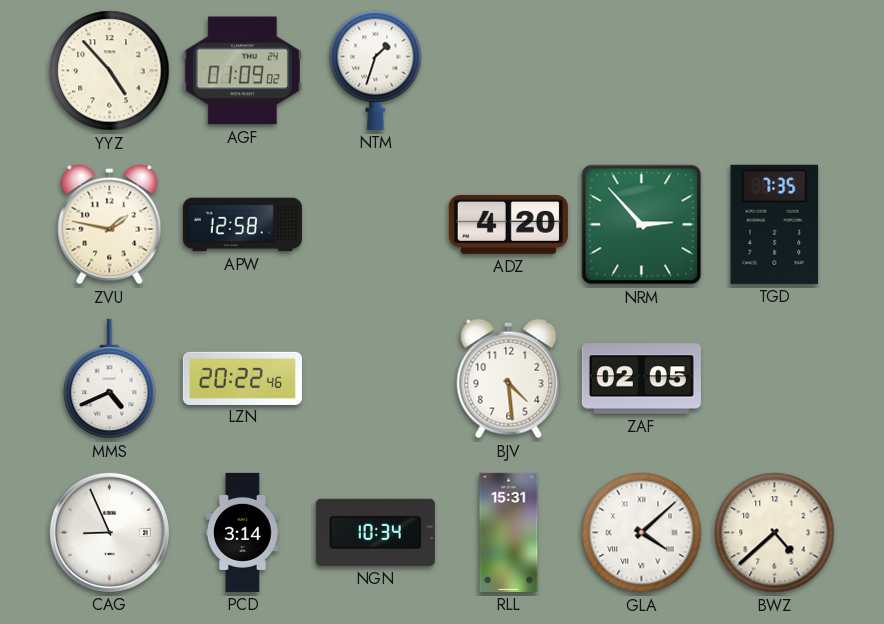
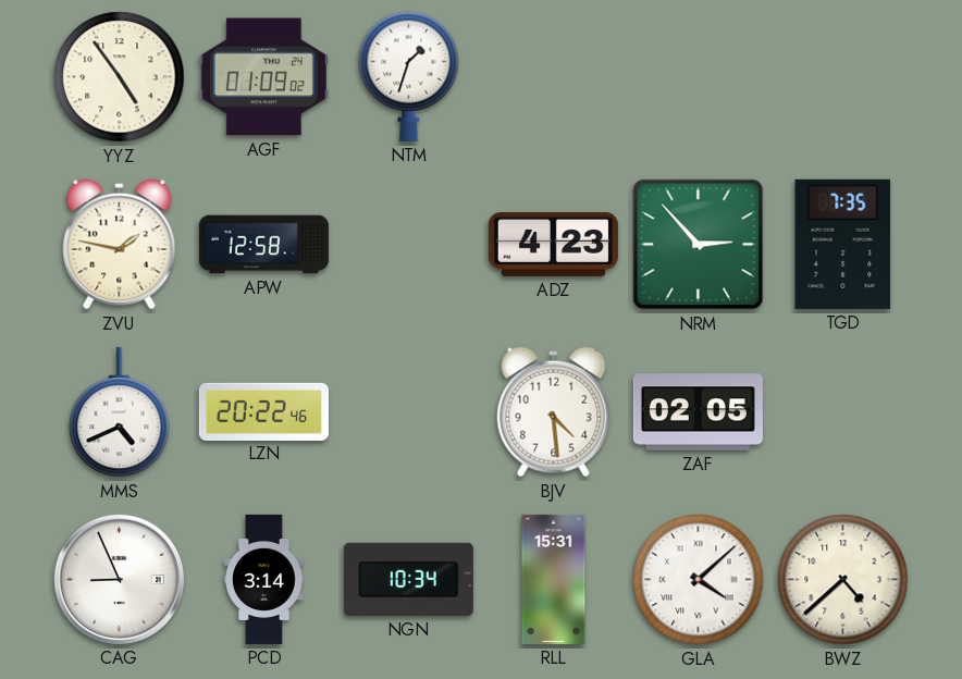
YYZ: 4:53 -> 4:54 (120, 77)
ADZ: 4:20 -> 4:23 (553, 244)
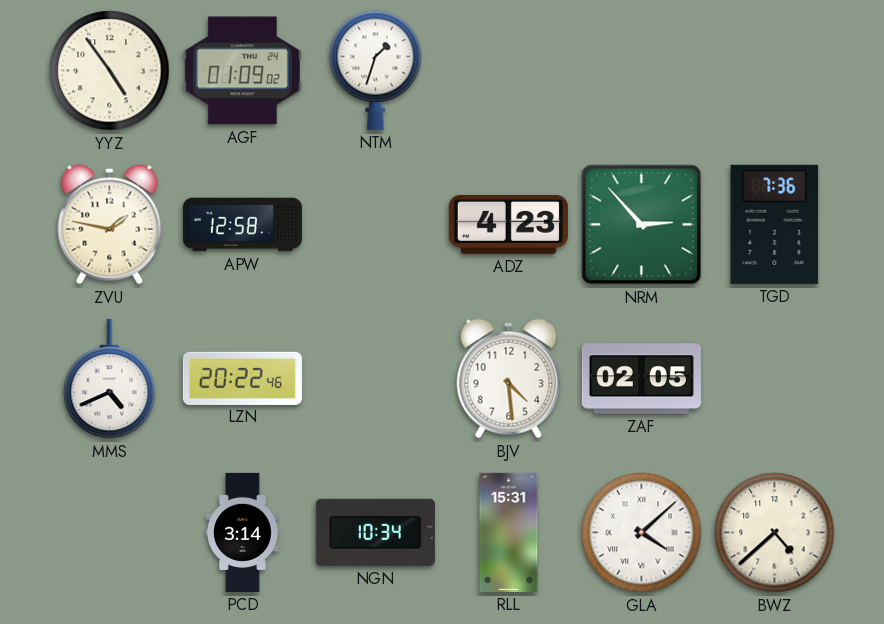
TGD: 7:35 -> 7:36 (775, 224)
CAG: 8:56 -> none (119, 579)
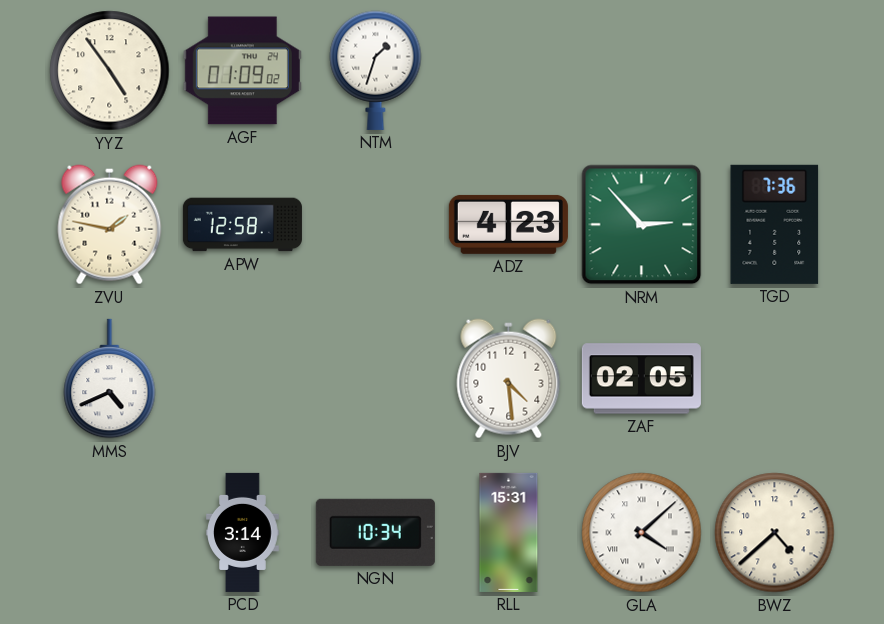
LZN: 20:22 -> none (242, 378)
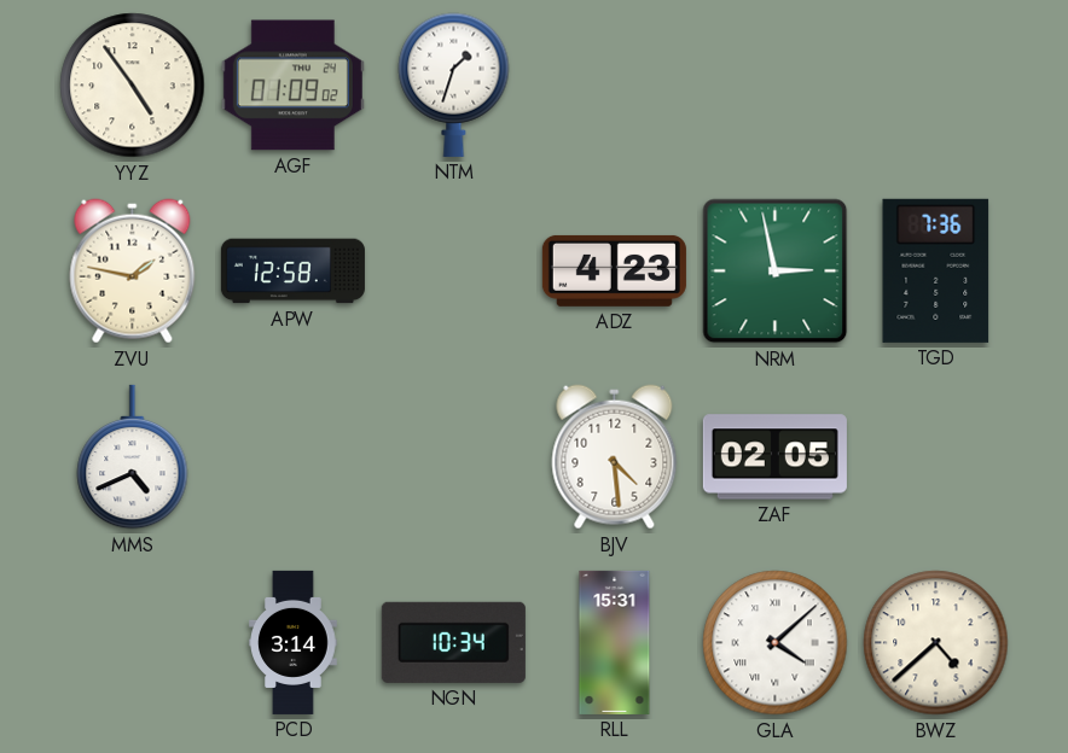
NRM: 2:53 -> 2:58 (776, 272)
